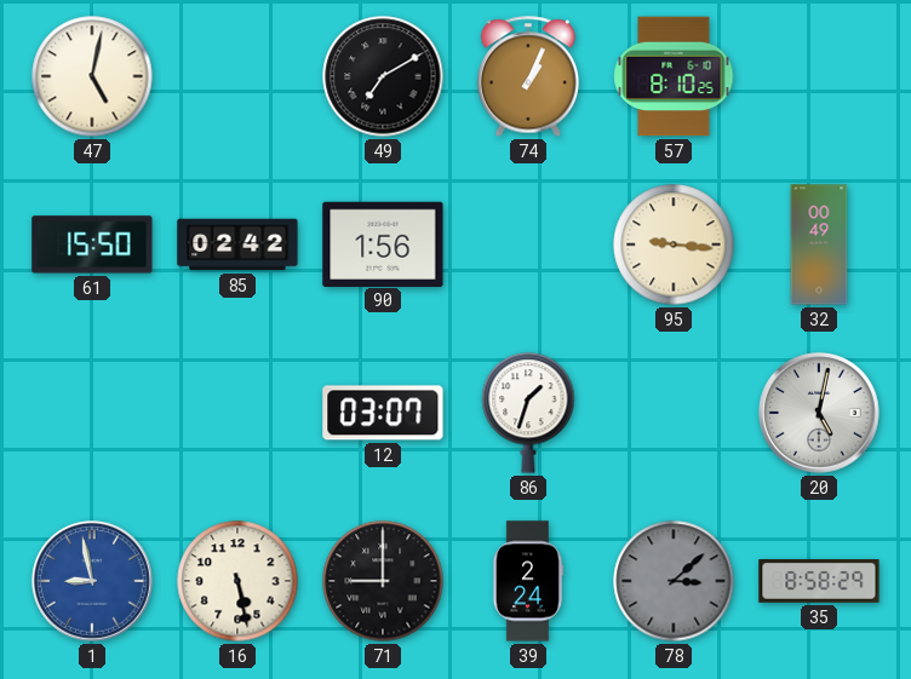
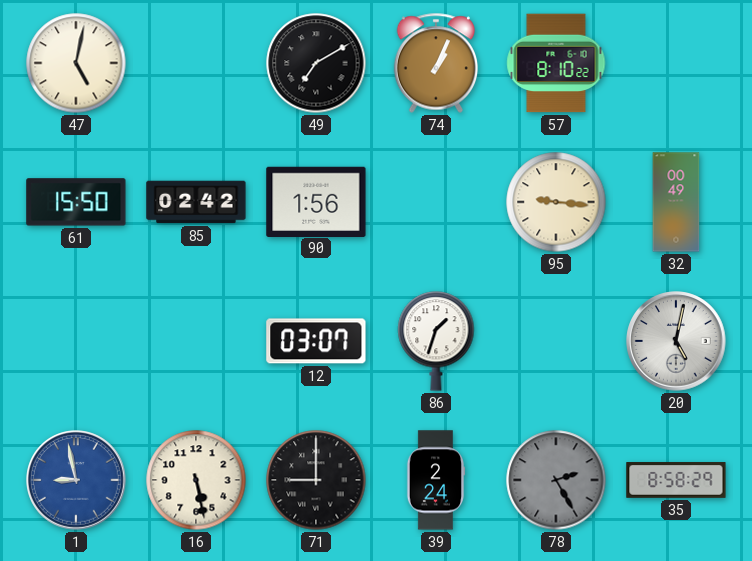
57: 8:10:25 -> 8:10:22 (556, 63)
78: 3:08 -> 2:25 (556, 480)
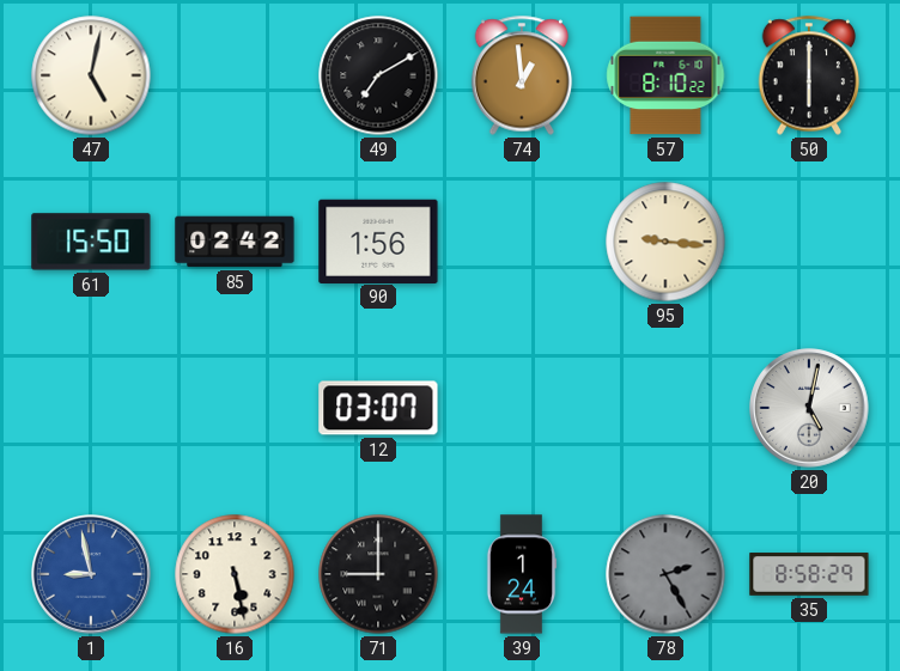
74: 1:04 -> 12:59 (522, 75)
50: none -> 6:00 (809, 75)
32: 00:49 -> none (676, 202)
86: 1:33 -> none (436, 341)
39: 2:24 -> 1:24 (522, 574)
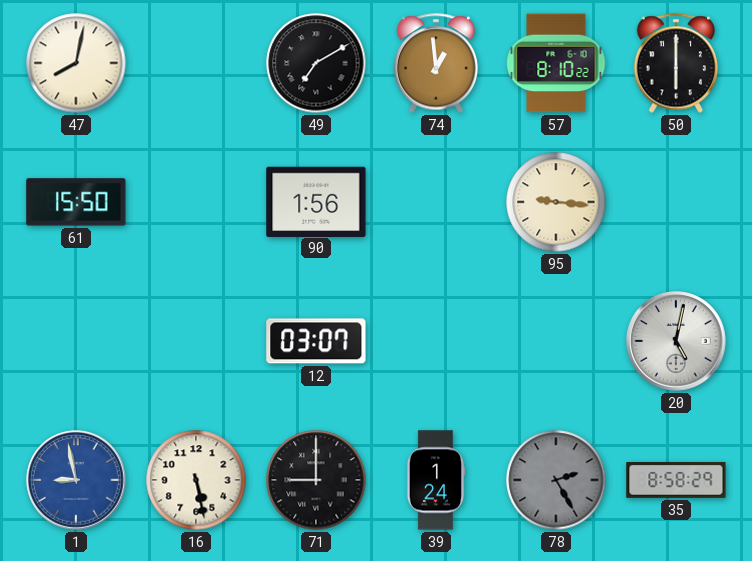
47: 5:02 -> 8:02 (76, 63)
85: 02:42 -> none (235, 242)
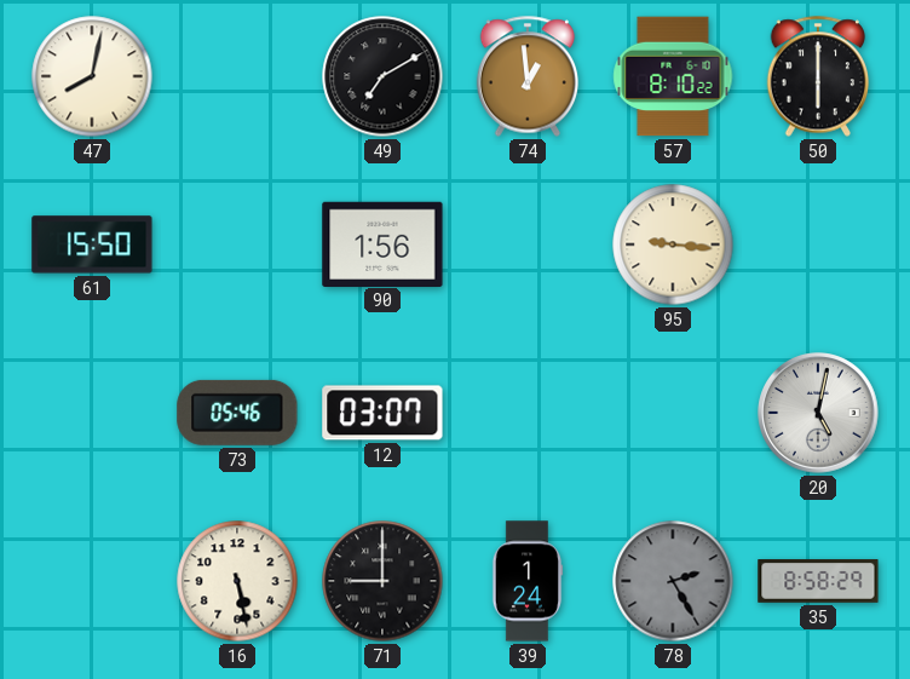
73: none -> 05:46 (237, 413)
1: 8:58 -> none (76, 480)
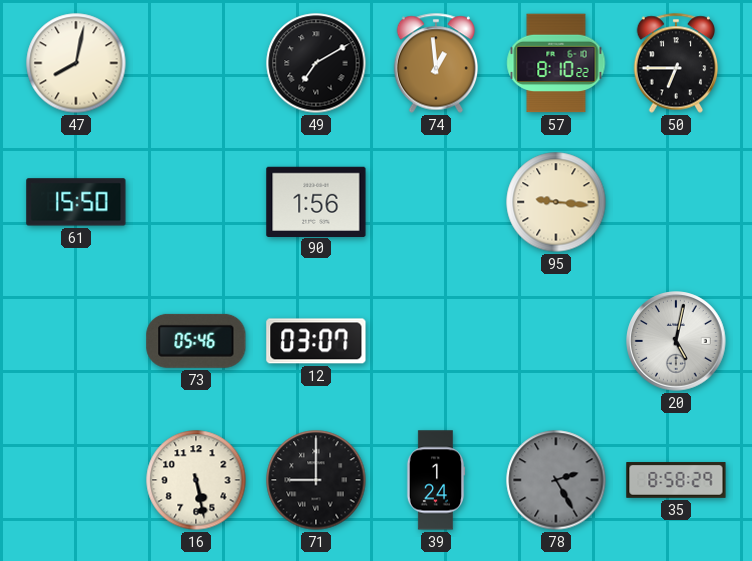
50: 6:00 -> 6:45 (676, 63)
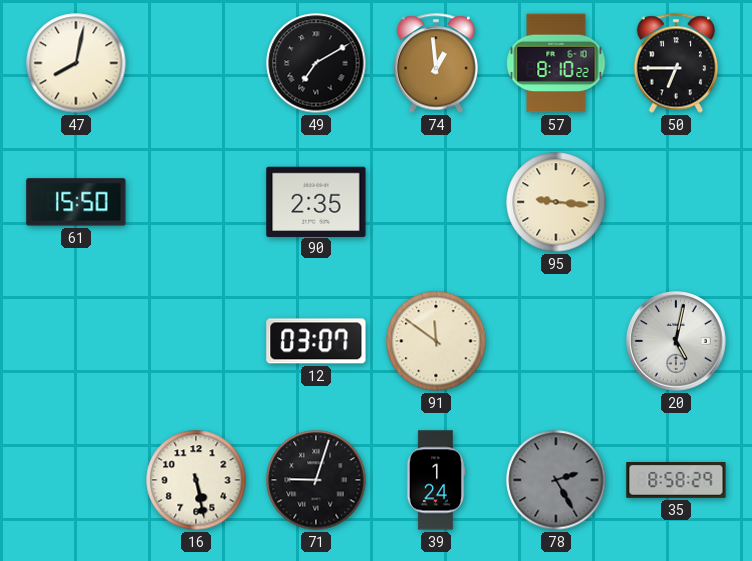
90: 1:56 -> 2:35 (316, 201)
73: 05:46 -> none (196, 341)
91: none -> 11:51 (436, 341)
71: 9:00 -> 9:03 (316, 480)
